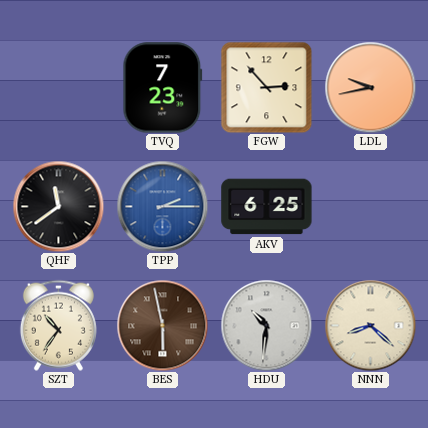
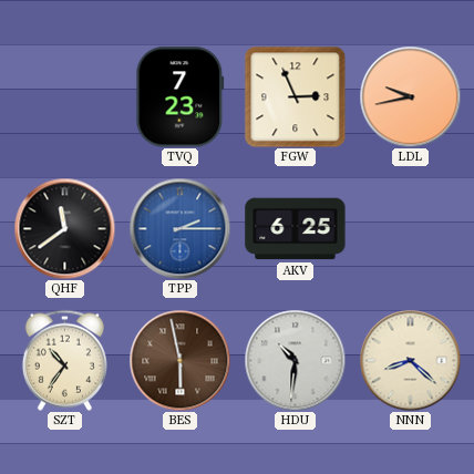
FGW: 2:53 -> 2:56 (295, 96)
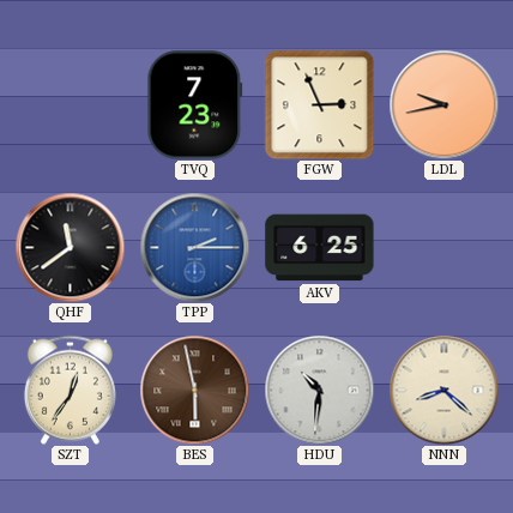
SZT: 10:36 -> 12:36 (70, 390)
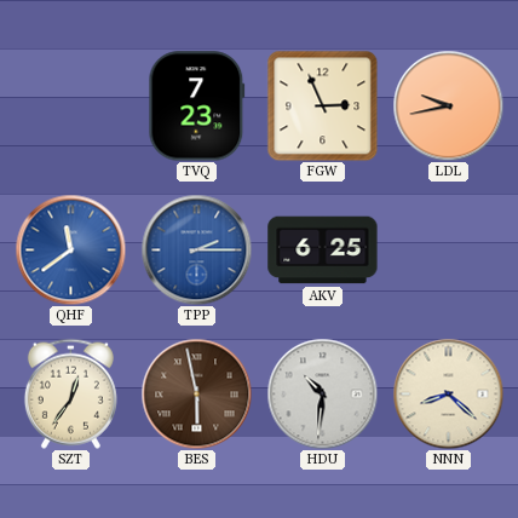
QHF dial: black -> blue (70, 249)
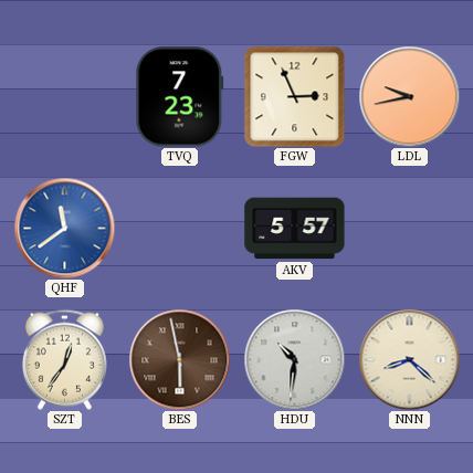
TPP: 2:15 -> none (196, 249)
AKV: 6:25 -> 5:57 (295, 229)
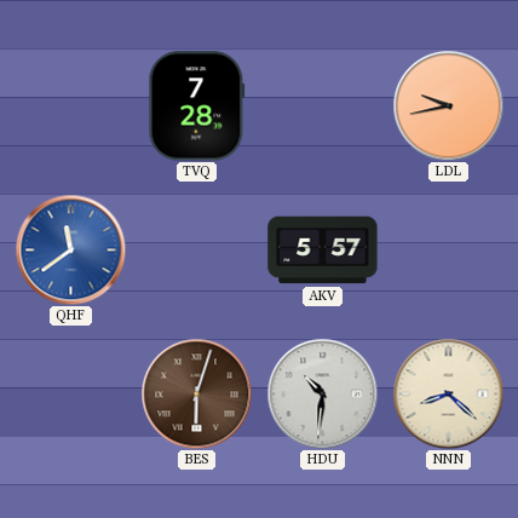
TVQ: 7:23 -> 7:28 (197, 107)
FGW: 2:56 -> none (294, 96)
SZT: 12:36 -> none (64, 359)
BES: 5:58 -> 6:03 (196, 393)
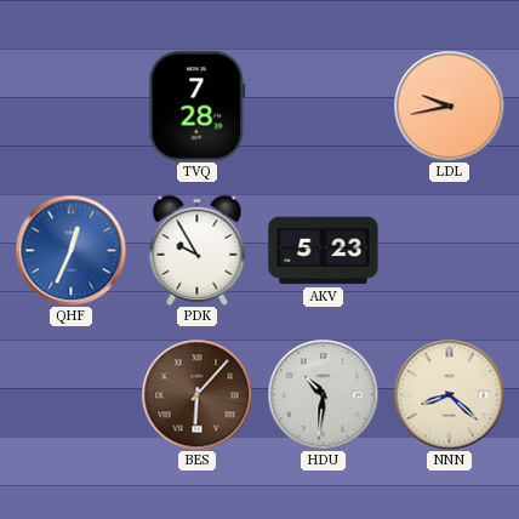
QHF: 11:39 -> 12:34 (70, 250)
PDK: none -> 9:55 (198, 250)
AKV: 5:57 -> 5:23 (324, 251)
BES: 6:03 -> 6:07 (196, 394)
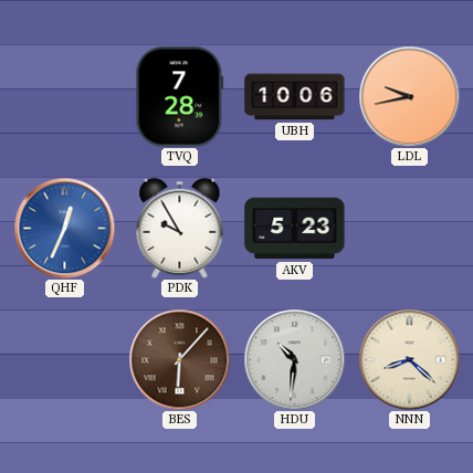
UBH: none -> 10:06 (295, 97)
